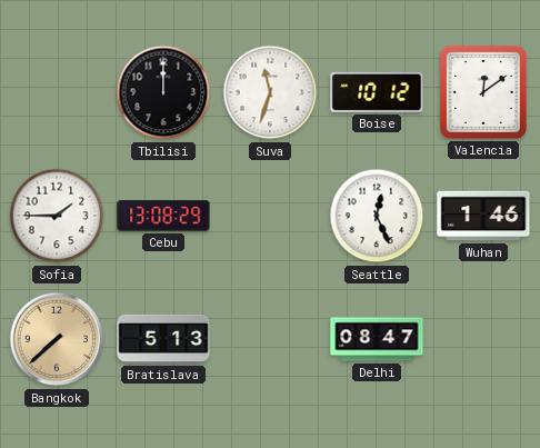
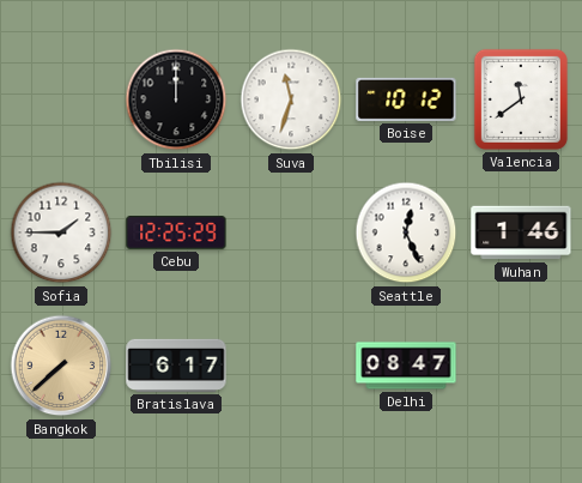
Valencia: 12:09 -> 11:39 (521, 99)
Cebu: 13:08 -> 12:25 (176, 233)
Bratislava: 5:13 -> 6:17 (176, 366)
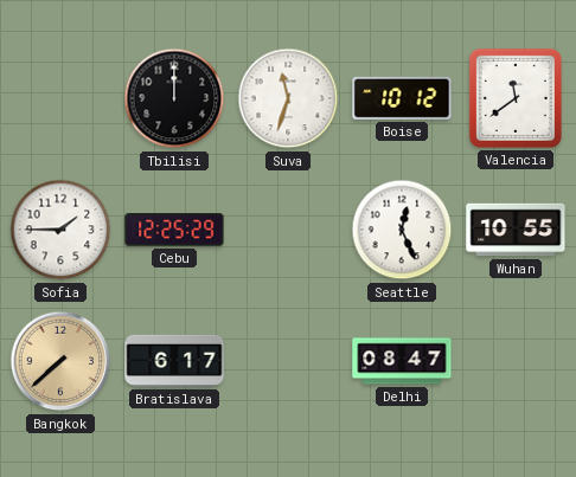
Wuhan: 1:46 -> 10:55 (516, 230)
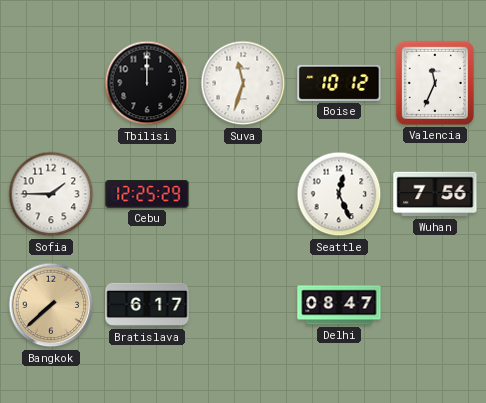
Valencia: 11:39 -> 11:34 (435, 83)
Wuhan: 10:55 -> 7:56 (435, 194)
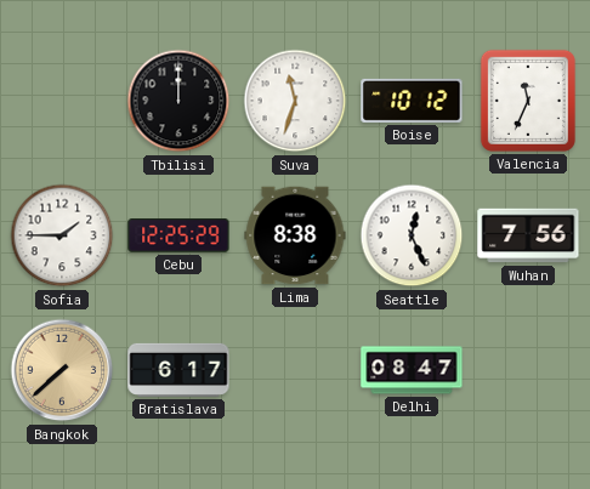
Lima: none -> 8:38 (295, 235)
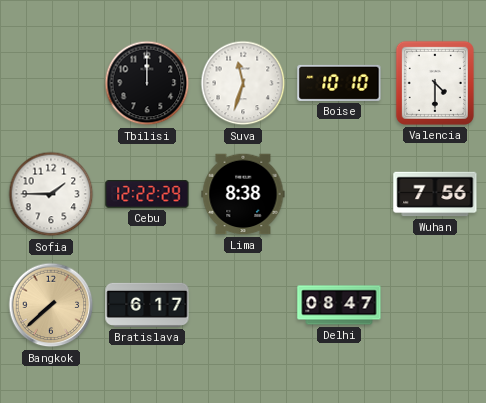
Boise: 10:12 -> 10:10 (339, 83)
Valencia: 11:34 -> 4:30 (435, 83)
Cebu: 12:25 -> 12:22 (147, 194)
Seattle: 12:26 -> none (412, 235)
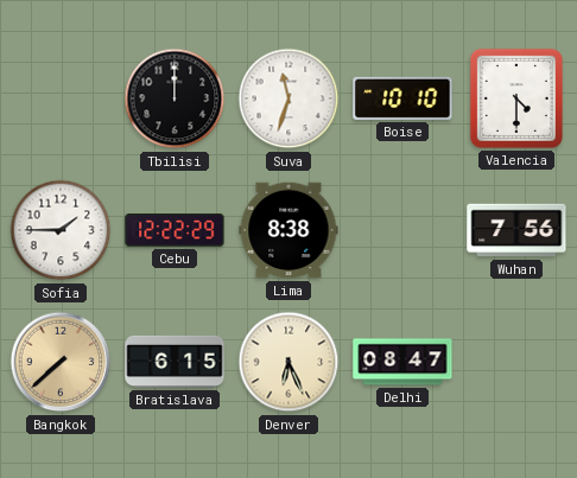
Bratislava: 6:17 -> 6:15 (175, 362)
Denver: none -> 6:26 (288, 362)
